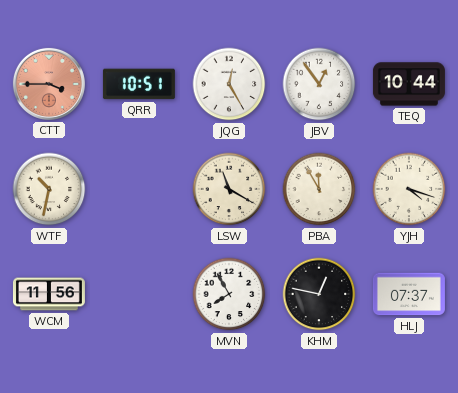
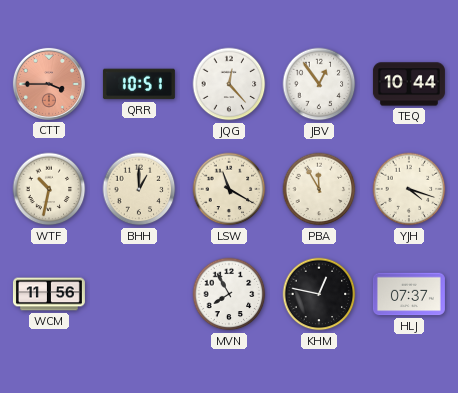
JQG: 12:25 -> 12:23 (229, 84)
BHH: none -> 1:00 (139, 189)
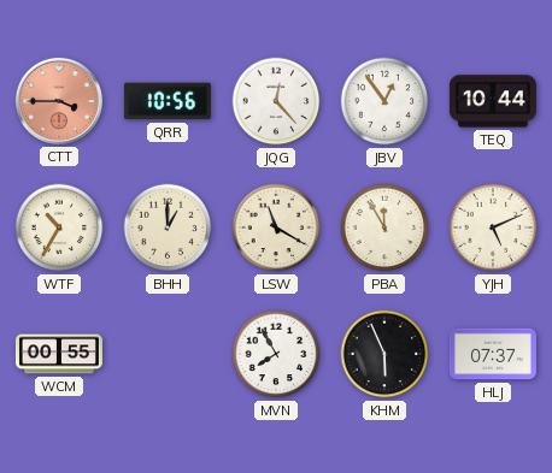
QRR: 10:51 -> 10:56 (168, 101)
WTF: 10:32 -> 10:35 (59, 227)
YJH: 4:18 -> 5:11 (493, 227)
WCM: 11:56 -> 00:55 (59, 354)
KHM: 12:47 -> 5:56 (384, 354)
